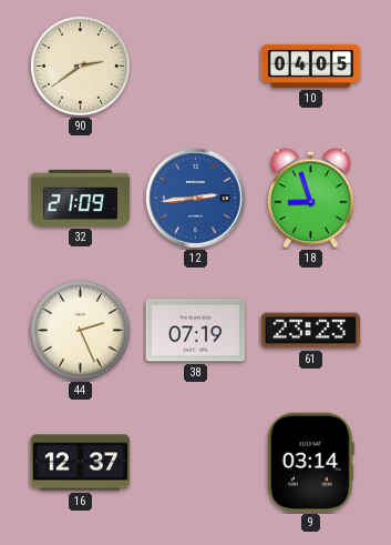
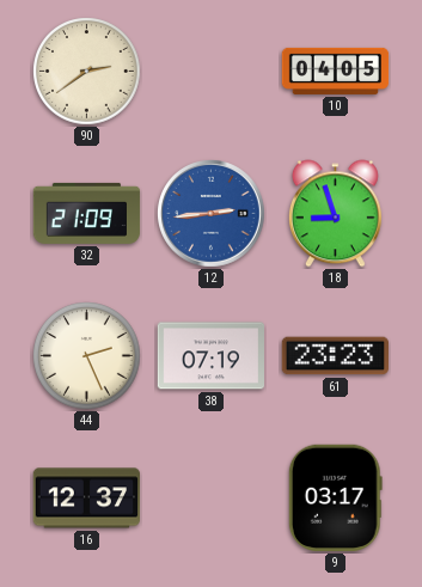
9: 03:14 -> 03:17 (335, 497)
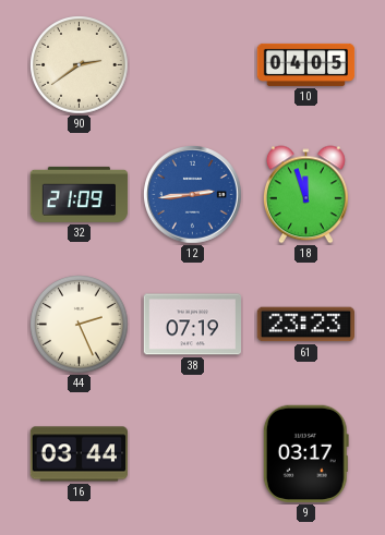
18: 8:57 -> 11:57 (305, 195)
16: 12:37 -> 03:44 (79, 454)
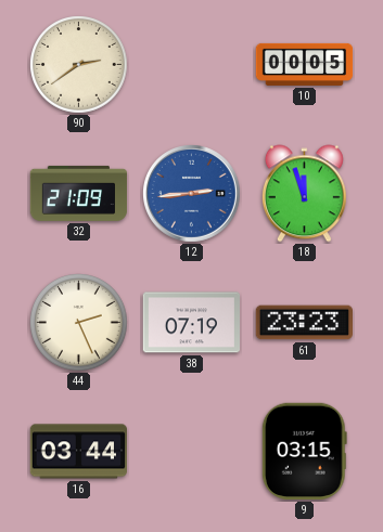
10: 04:05 -> 00:05 (305, 64)
9: 03:17 -> 03:15 (304, 451)
